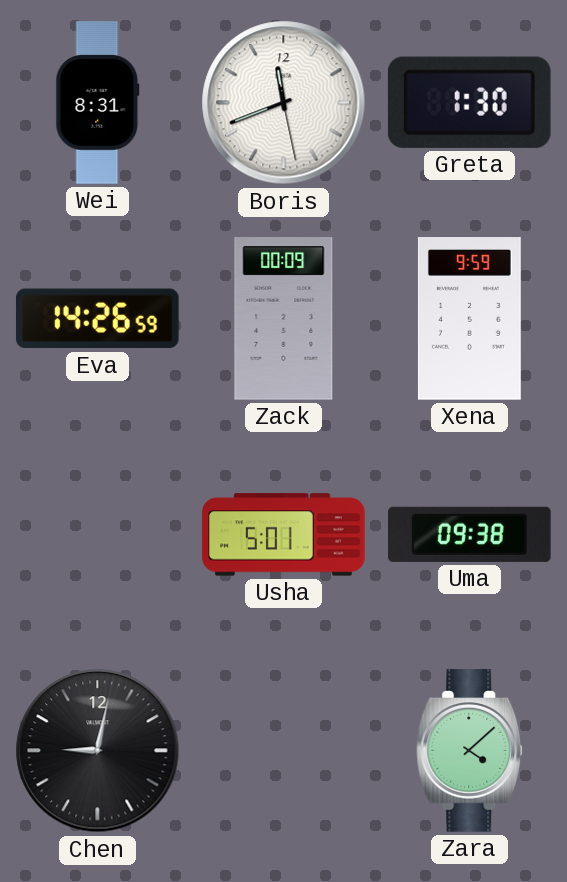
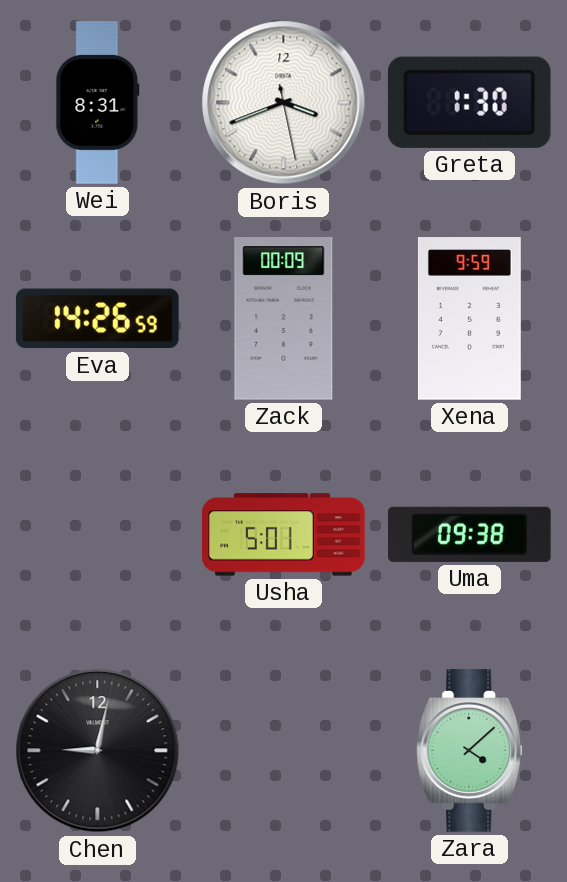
Boris: 11:41 -> 3:41 (284, 103)
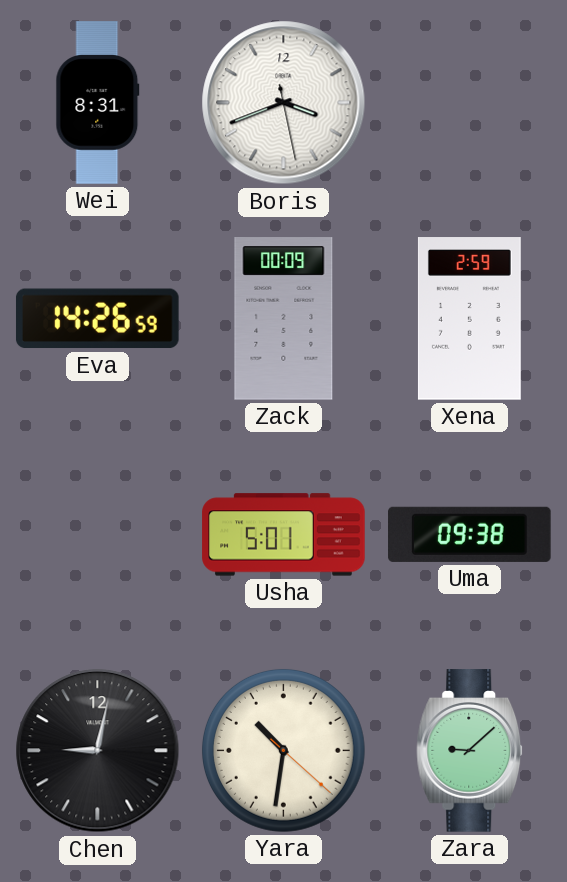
Greta: 1:30 -> none (469, 102)
Xena: 9:59 -> 2:59 (469, 319)
Yara: none -> 10:31 (283, 750)
Zara: 4:08 -> 9:08 (470, 751)
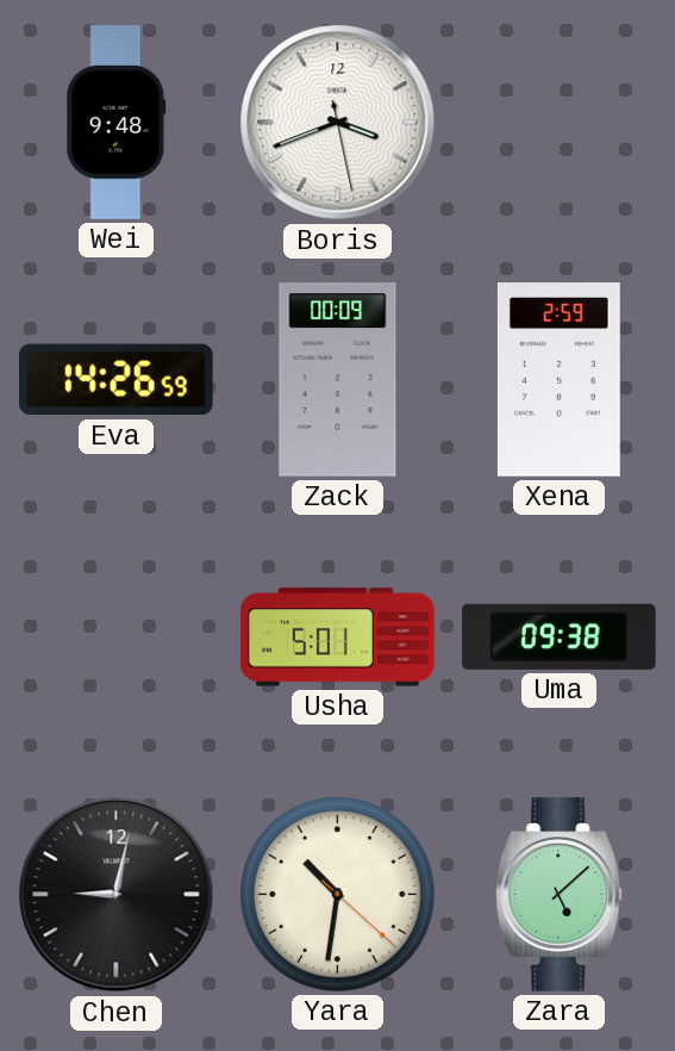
Wei: 8:31 -> 9:48 (117, 123)
Zara: 9:08 -> 5:08 (560, 895)
